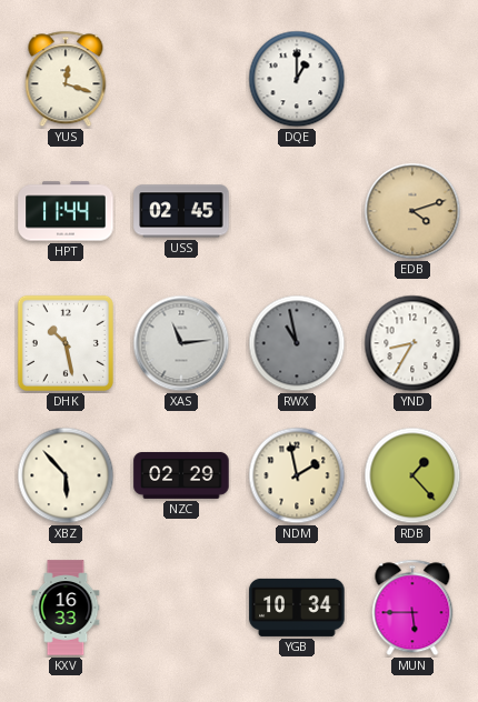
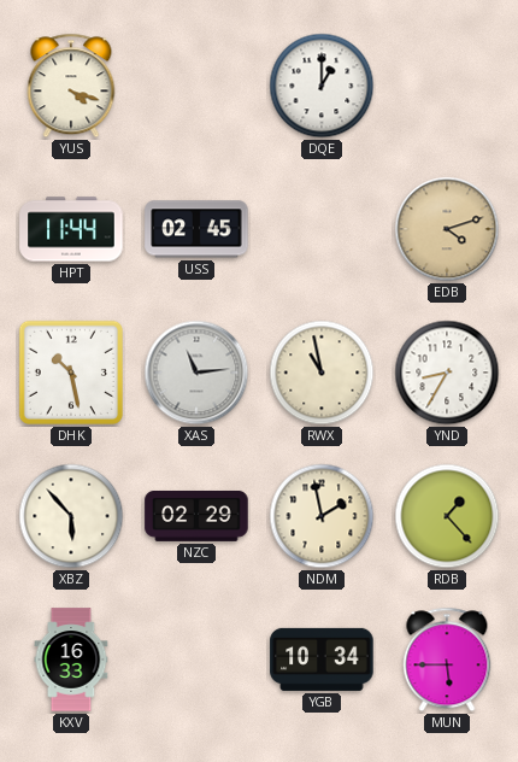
YUS: 12:18 -> 4:18 (71, 86)
RWX dial: grey -> cream (322, 373)
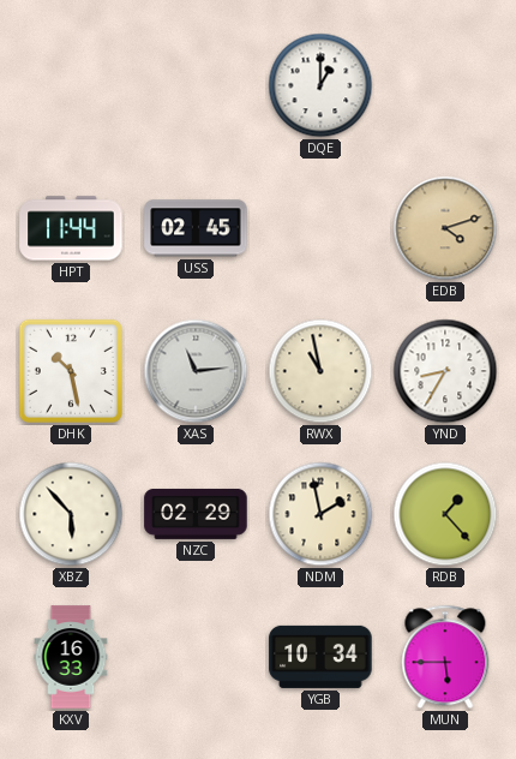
YUS: 4:18 -> none (71, 86)
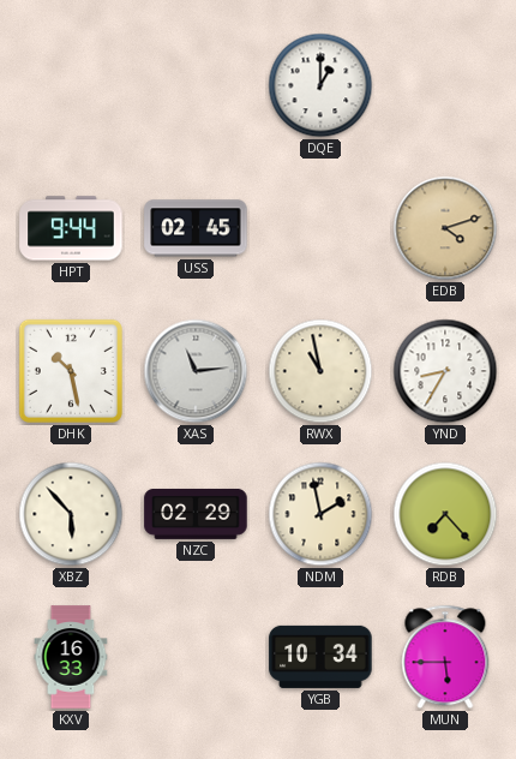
HPT: 11:44 -> 9:44 (71, 228)
RDB: 1:23 -> 7:23 (445, 514)
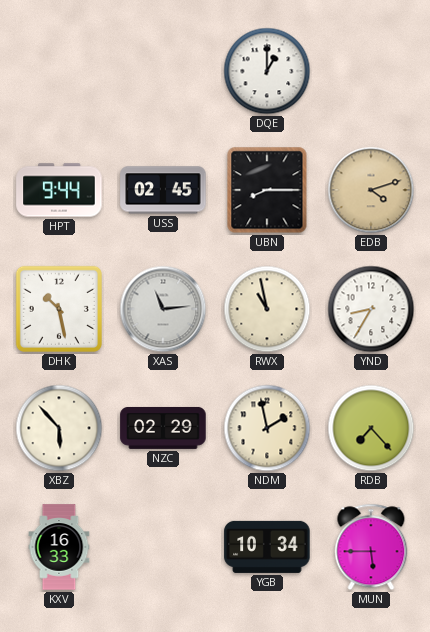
UBN: none -> 8:15 (267, 190)
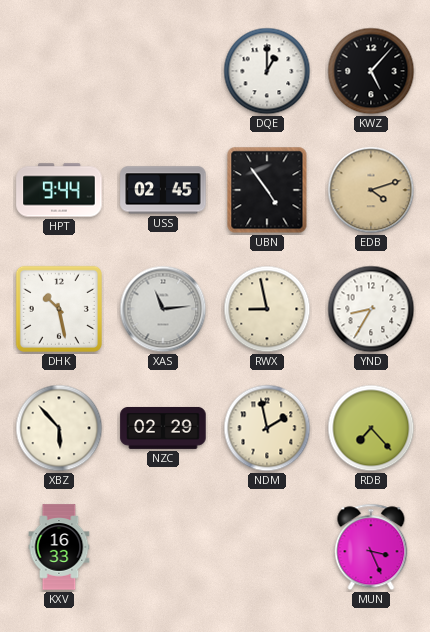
KWZ: none -> 5:07 (371, 71)
UBN: 8:15 -> 4:54 (267, 190)
RWX: 10:58 -> 8:58 (267, 309)
YGB: 10:34 -> none (267, 547)
MUN: 5:45 -> 3:26 (371, 547)
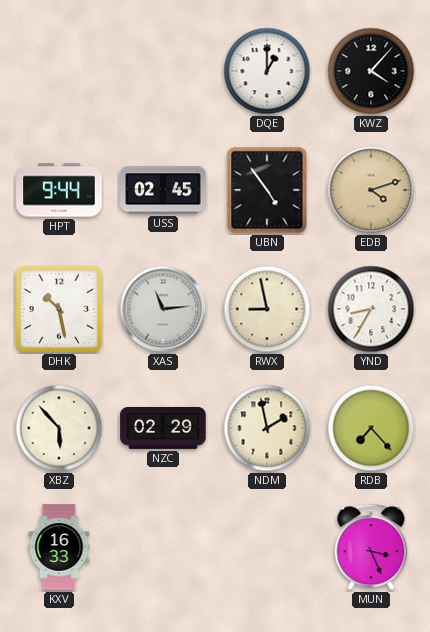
KWZ: 5:07 -> 4:07 (371, 71)
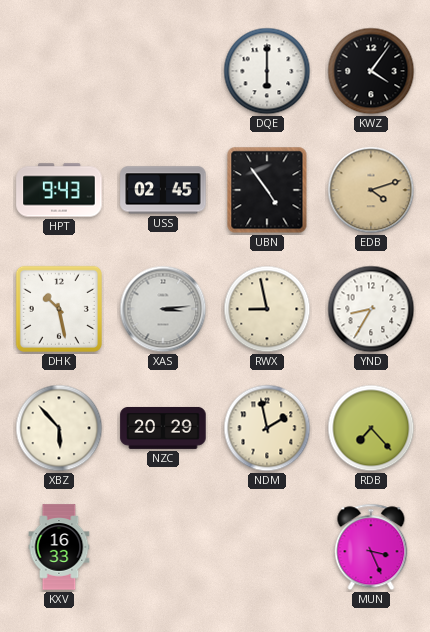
DQE: 1:00 -> 6:00 (267, 71)
KWZ: 4:07 -> 4:06 (371, 71)
HPT: 9:44 -> 9:43 (59, 190)
XAS: 11:14 -> 3:14 (163, 309)
NZC: 02:29 -> 20:29 (163, 428)
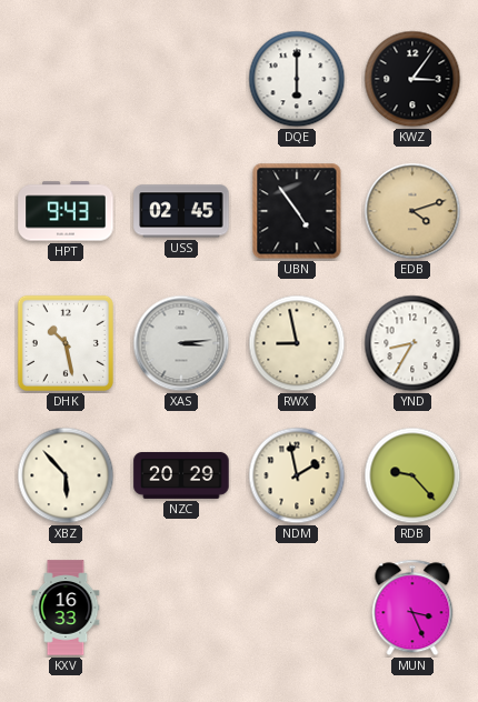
KWZ: 4:06 -> 3:06 (412, 79)
RDB: 7:23 -> 9:23 (412, 475)
